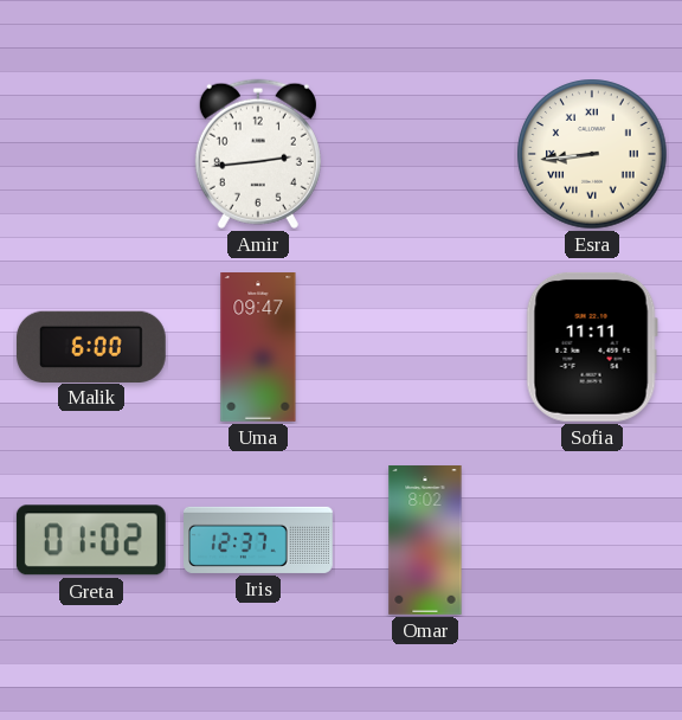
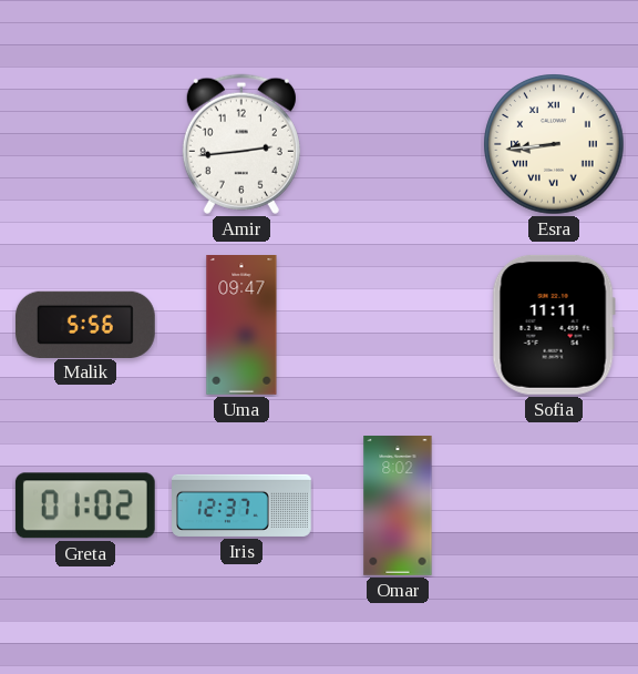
Malik: 6:00 -> 5:56 (85, 324)
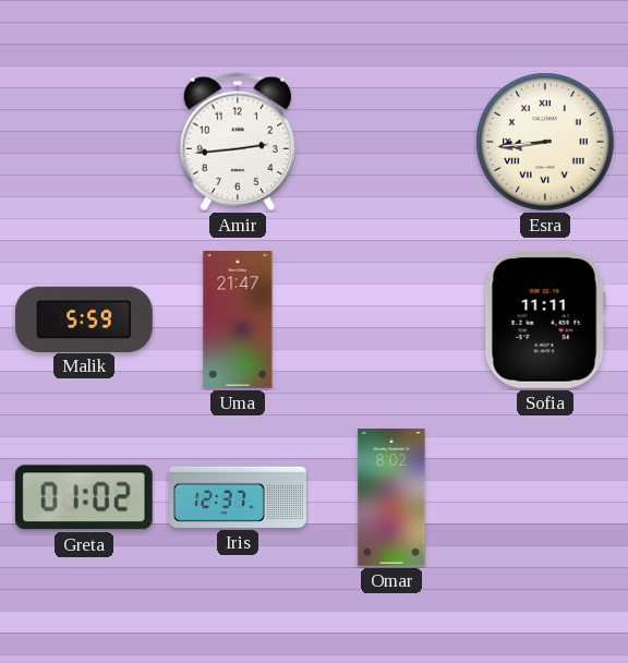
Malik: 5:56 -> 5:59 (84, 318)
Uma: 09:47 -> 21:47 (238, 321)
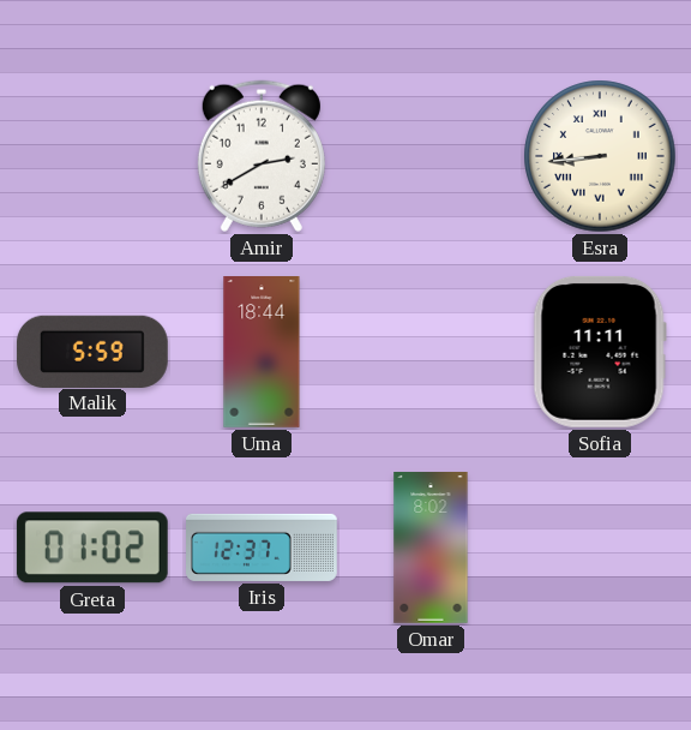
Amir: 2:44 -> 2:40 (262, 156)
Uma: 21:47 -> 18:44 (262, 353)
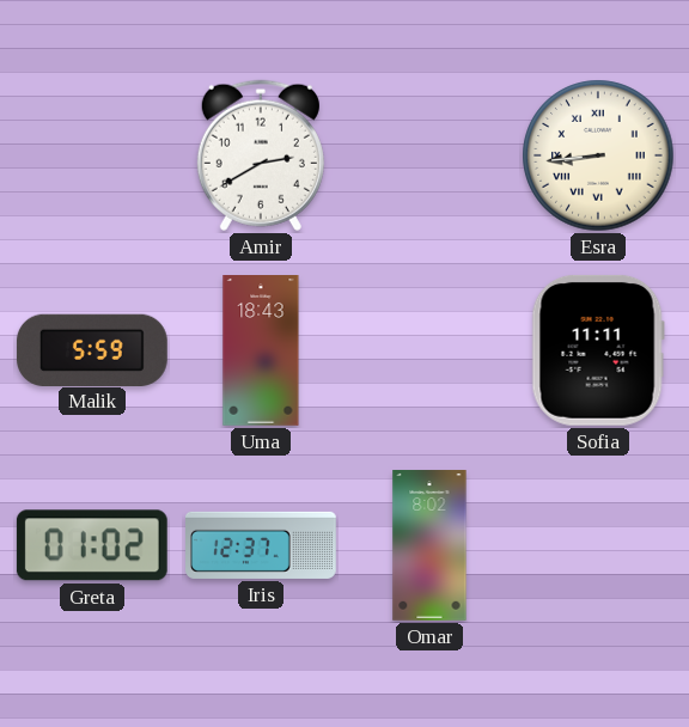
Uma: 18:44 -> 18:43 (261, 352)
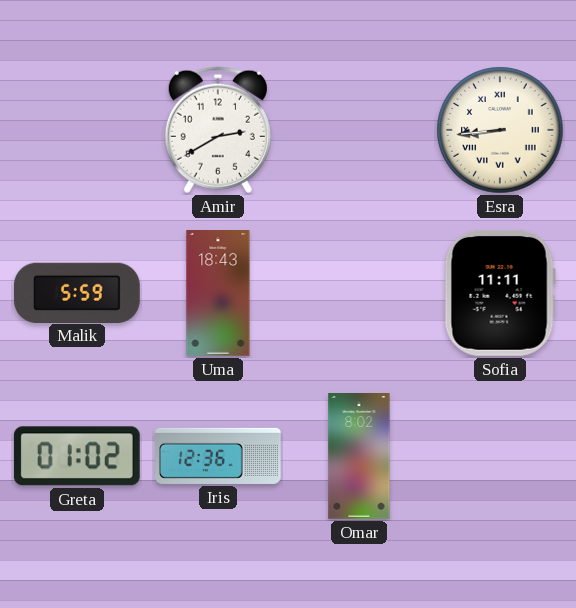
Iris: 12:37 -> 12:36 (219, 456)
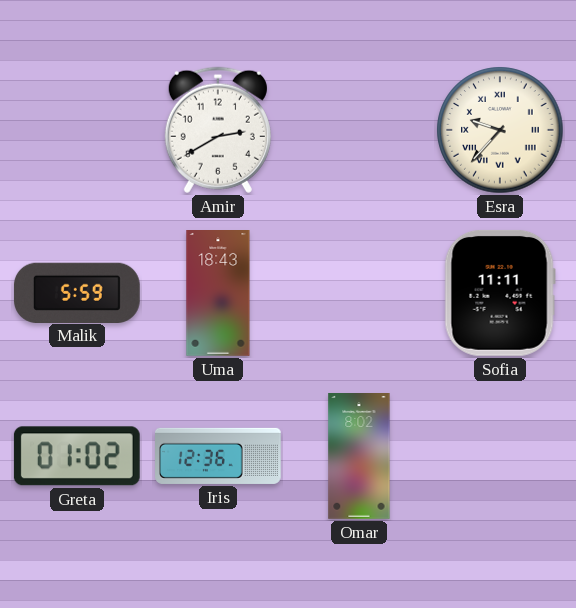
Esra: 8:44 -> 9:37 (500, 130)
